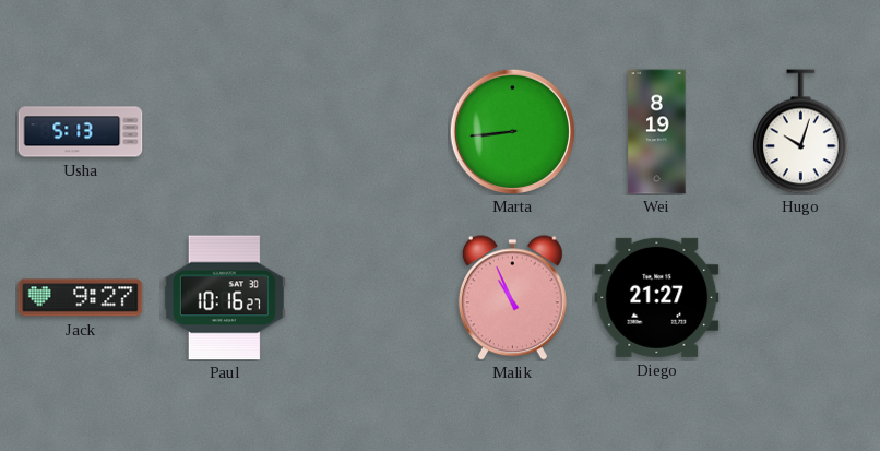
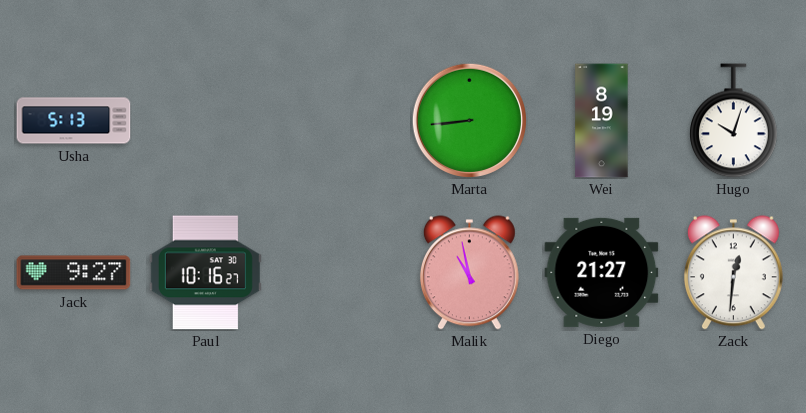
Malik: 10:56 -> 10:58 (469, 273)
Zack: none -> 12:31 (733, 273)
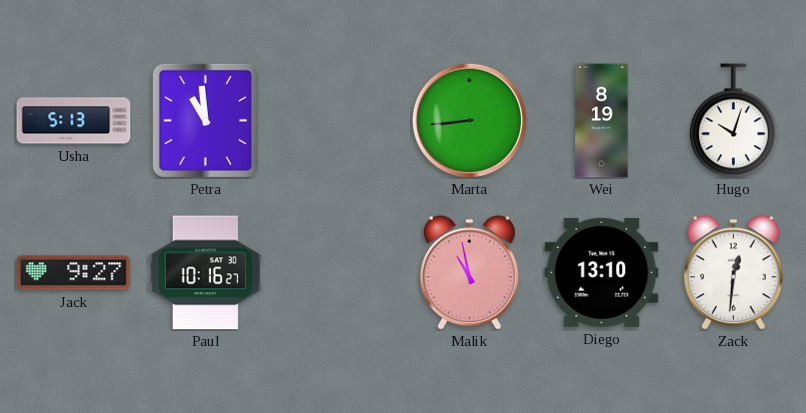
Petra: none -> 10:59 (205, 120)
Diego: 21:27 -> 13:10 (602, 272)
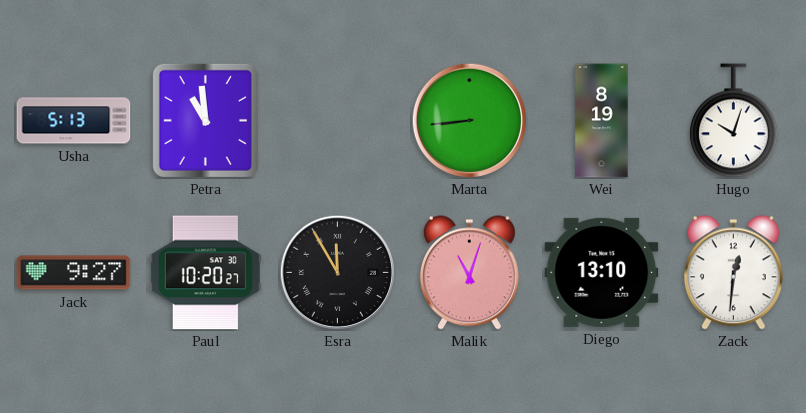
Paul: 10:16 -> 10:20 (205, 273)
Esra: none -> 11:55 (337, 272)
Malik: 10:58 -> 11:03 (469, 273)
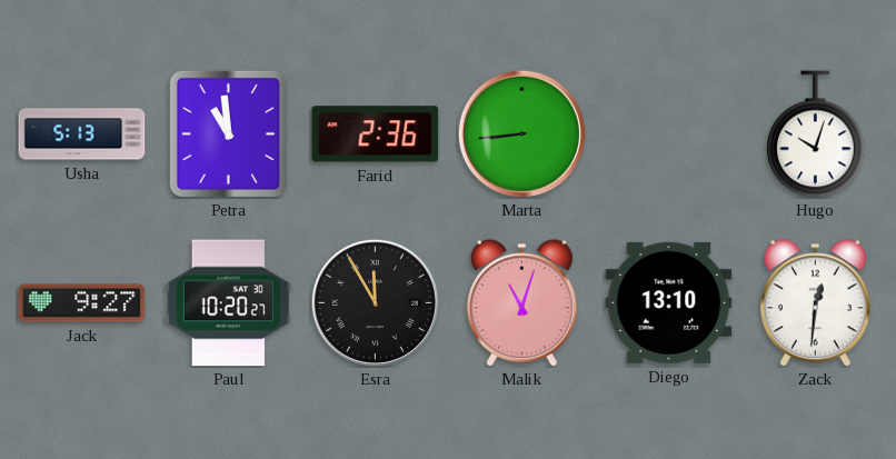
Farid: none -> 2:36 (376, 134)
Wei: 8:19 -> none (602, 121)
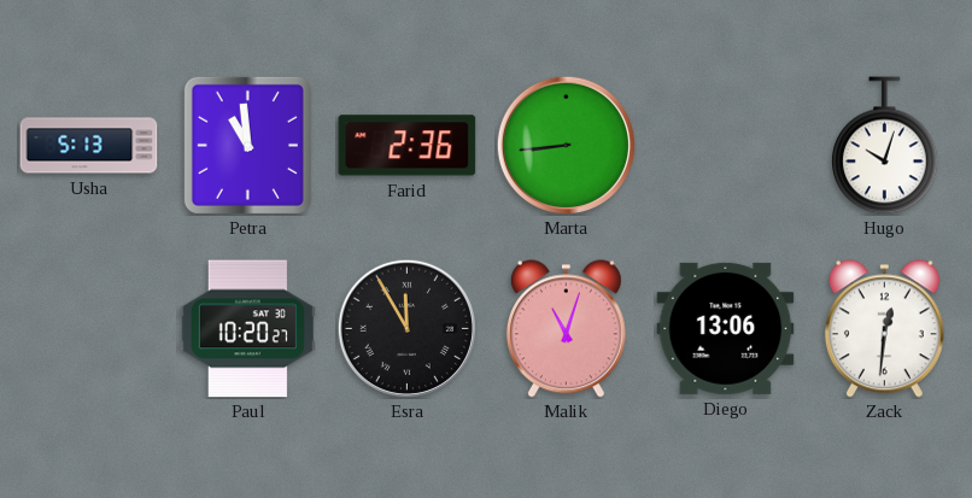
Jack: 9:27 -> none (82, 303)
Diego: 13:10 -> 13:06 (726, 328)
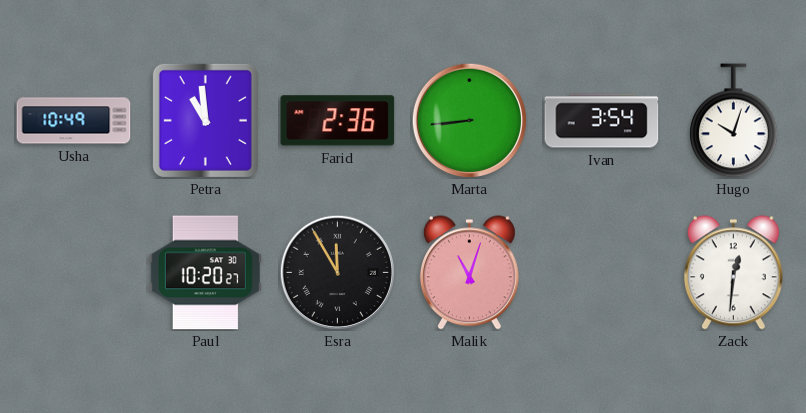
Usha: 5:13 -> 10:49 (74, 121)
Ivan: none -> 3:54 (602, 121)
Diego: 13:06 -> none (726, 328)
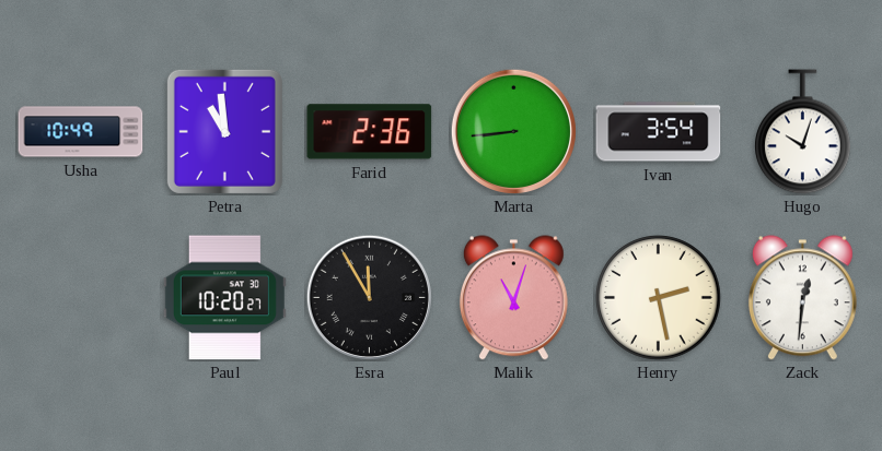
Henry: none -> 2:28 (659, 298)
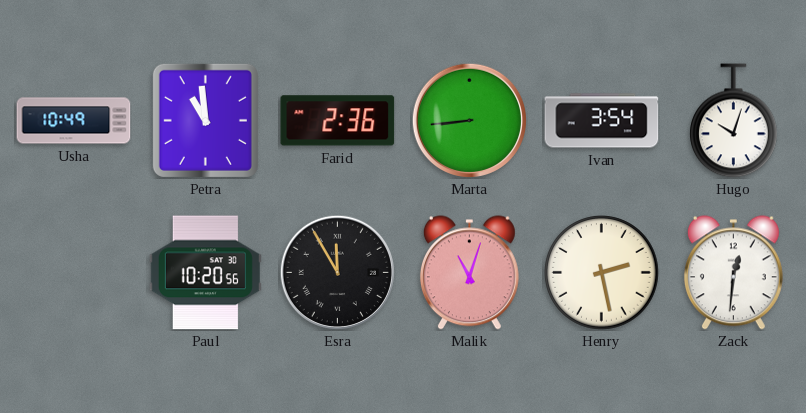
Paul: 10:20:27 -> 10:20:56 (205, 273)
